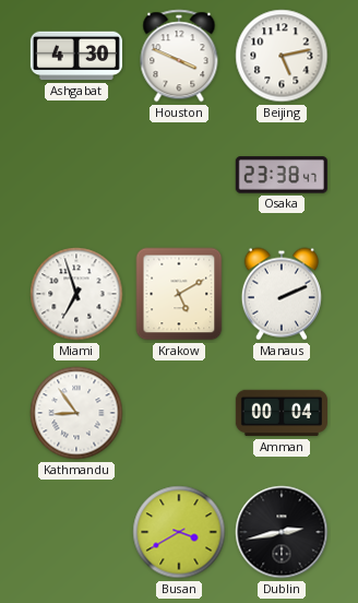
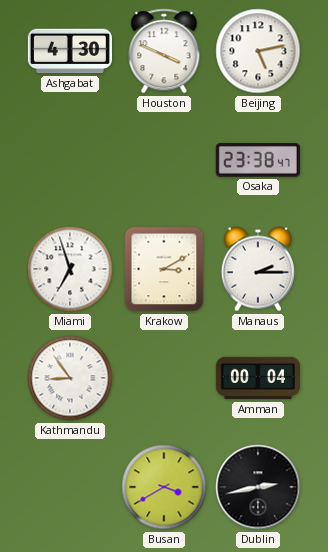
Krakow: 5:10 -> 3:10 (164, 269)
Manaus: 2:11 -> 2:15 (258, 269)
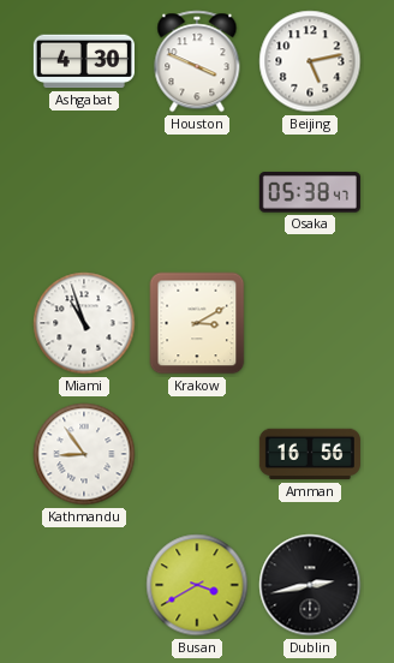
Osaka: 23:38 -> 05:38 (310, 192)
Miami: 6:57 -> 10:57 (84, 323)
Manaus: 2:15 -> none (258, 269)
Amman: 00:04 -> 16:56 (310, 454)
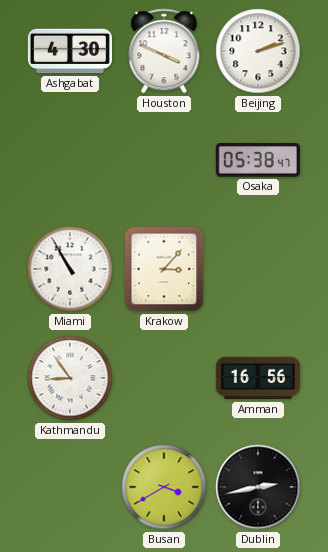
Beijing: 5:13 -> 2:12 (258, 51)
Miami: 10:57 -> 10:55 (70, 269)
Krakow: 3:10 -> 3:07 (164, 269)
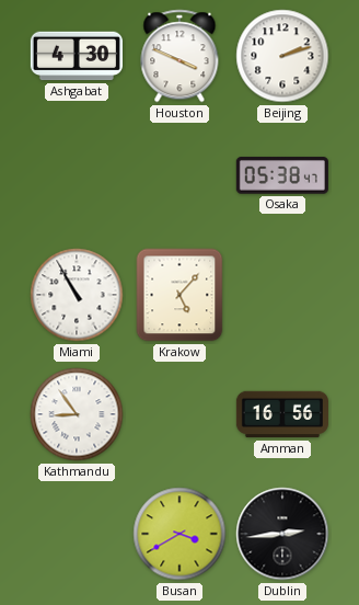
Krakow: 3:07 -> 5:07 (179, 295)
Dublin: 2:43 -> 2:44 (282, 534)
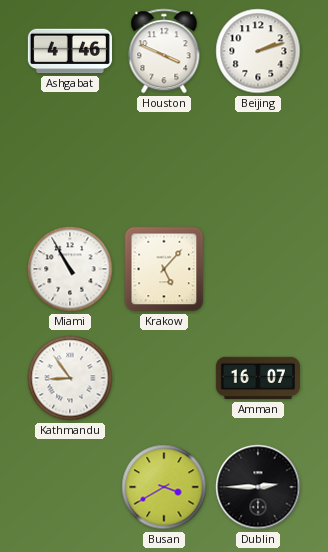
Ashgabat: 4:30 -> 4:46 (70, 51)
Osaka: 05:38 -> none (282, 175)
Amman: 16:56 -> 16:07 (258, 378)
Dublin: 2:44 -> 2:45 (258, 487)
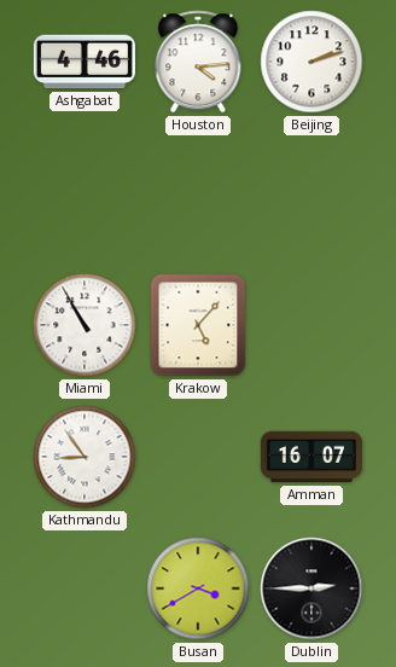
Houston: 3:49 -> 4:14 (198, 62)
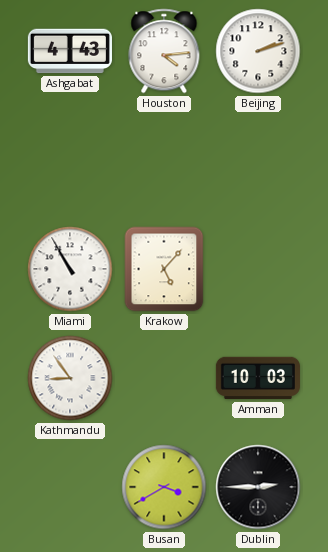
Ashgabat: 4:46 -> 4:43 (70, 51)
Amman: 16:07 -> 10:03 (258, 378)
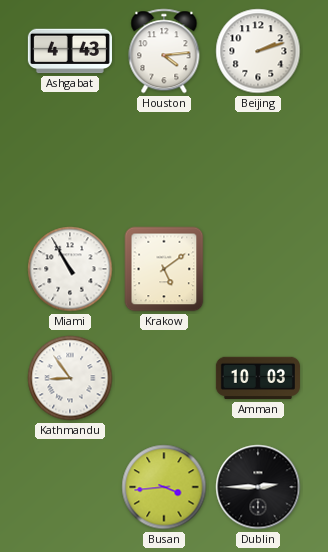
Krakow: 5:07 -> 5:09 (164, 269)
Busan: 3:40 -> 3:44 (164, 487)
